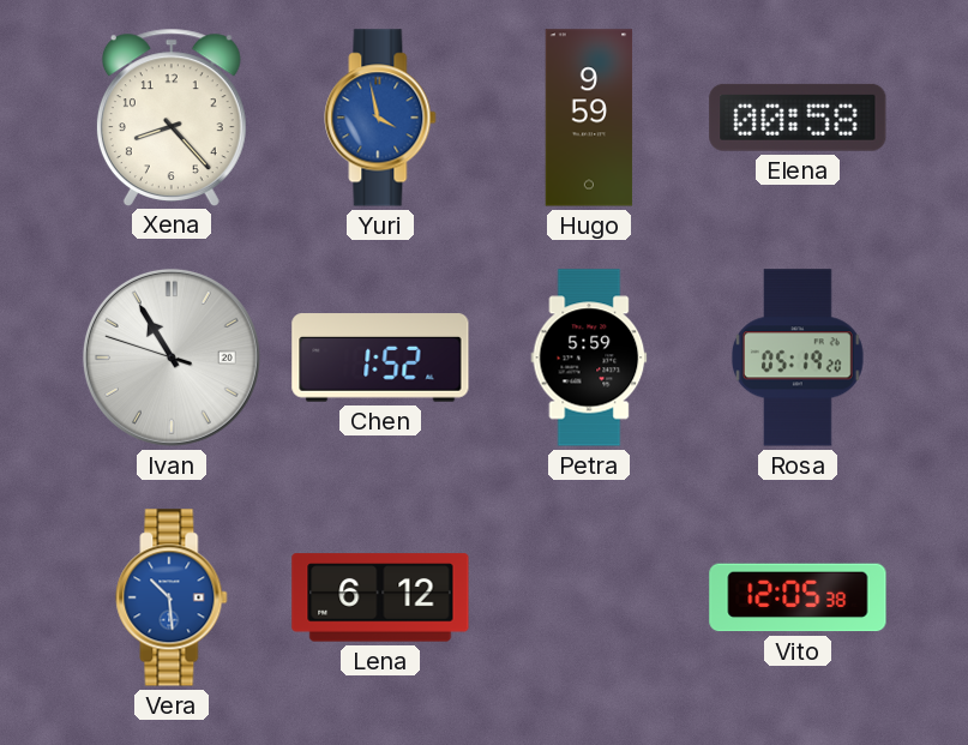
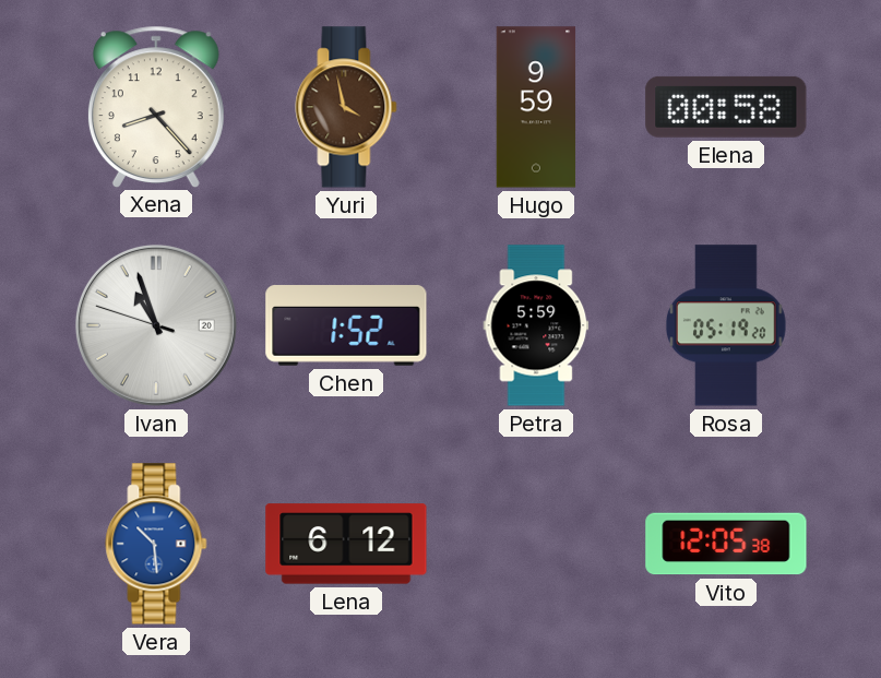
Yuri dial: blue -> brown (346, 107)
Ivan: 10:54 -> 10:56 (156, 325)
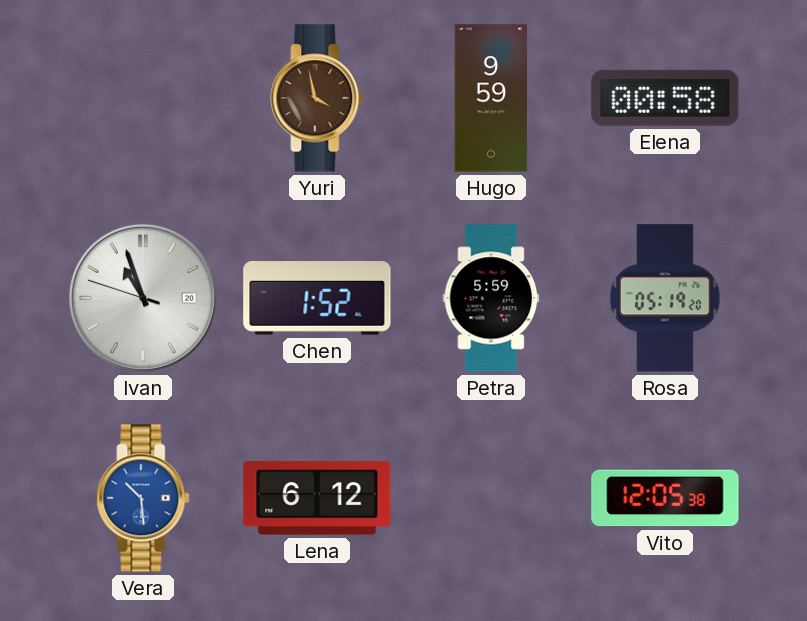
Xena: 8:23 -> none (156, 106)
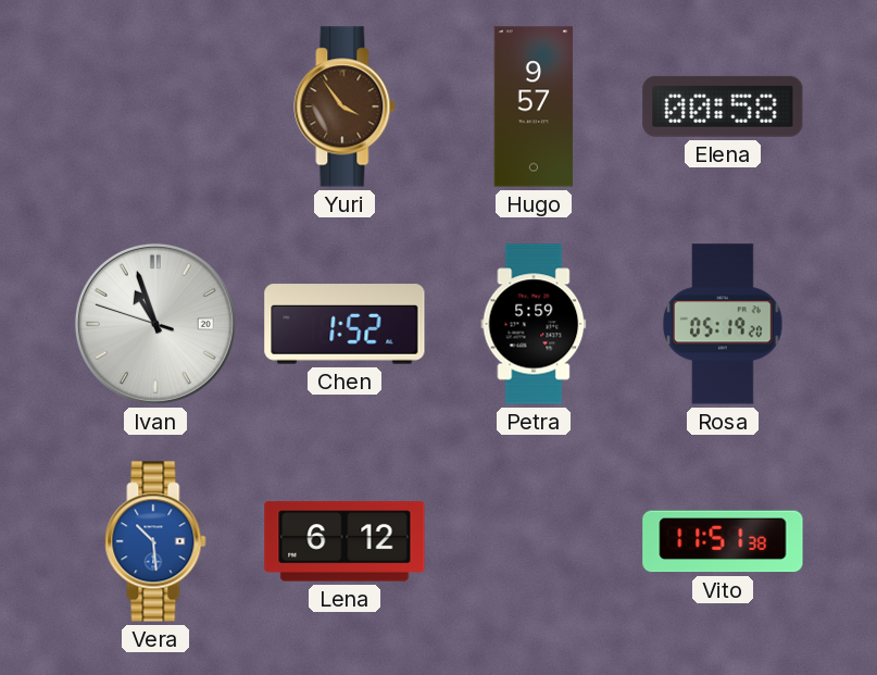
Yuri: 3:58 -> 3:54 (344, 107)
Hugo: 9:59 -> 9:57 (534, 107)
Vito: 12:05 -> 11:51 (723, 541)
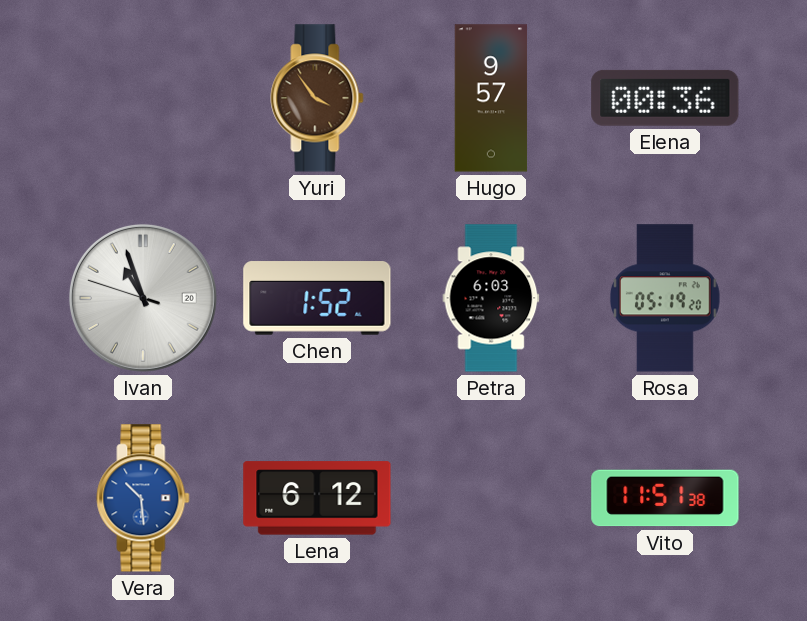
Elena: 00:58 -> 00:36 (665, 98)
Petra: 5:59 -> 6:03 (491, 298)
